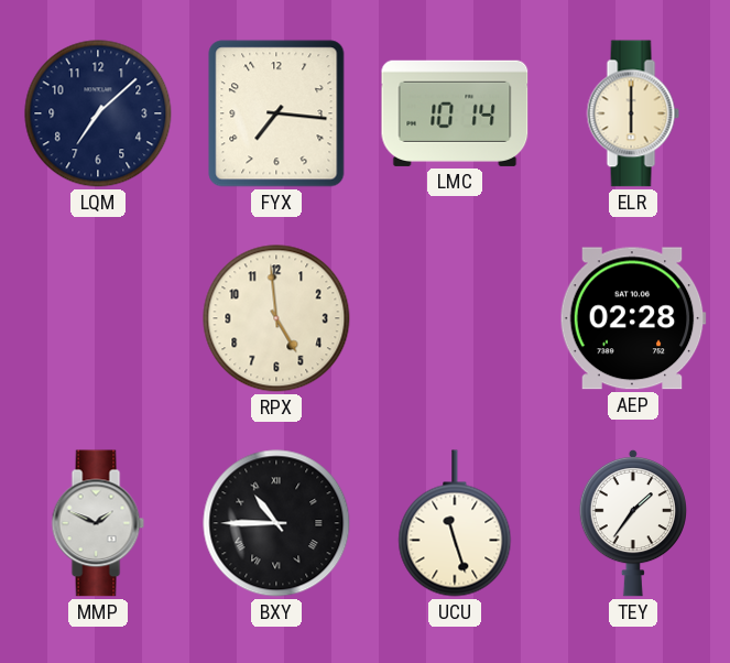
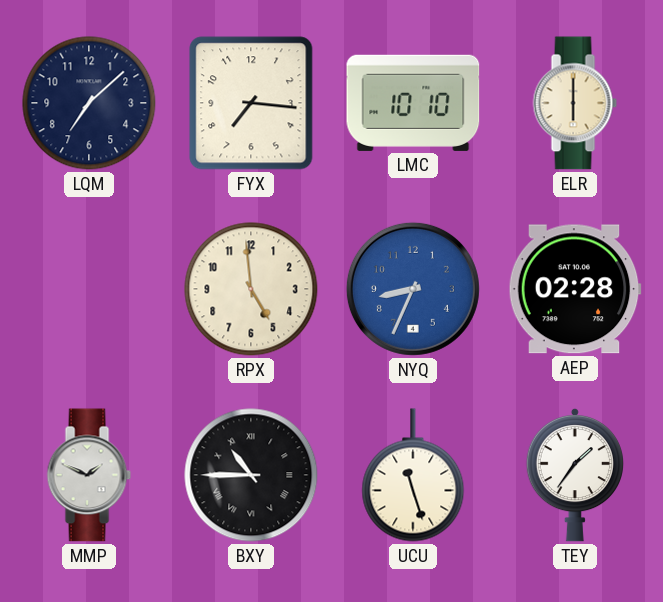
LMC: 10:14 -> 10:10 (413, 103)
NYQ: none -> 8:34 (413, 289)
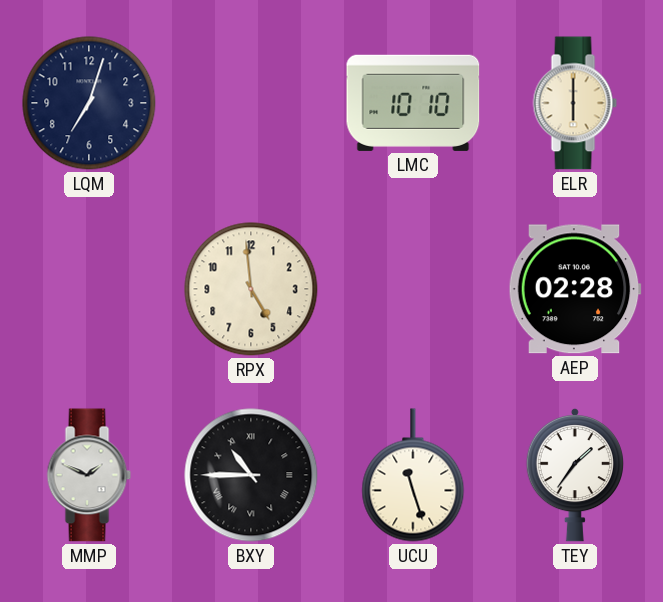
LQM: 7:08 -> 7:03 (89, 103)
FYX: 7:16 -> none (251, 103)
NYQ: 8:34 -> none (413, 289)
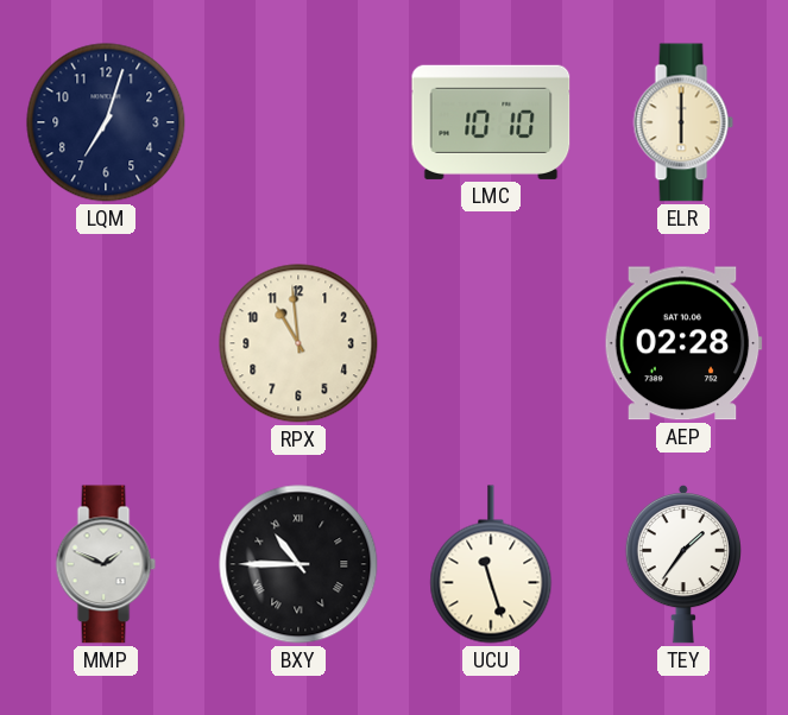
RPX: 4:59 -> 10:59 (298, 343)
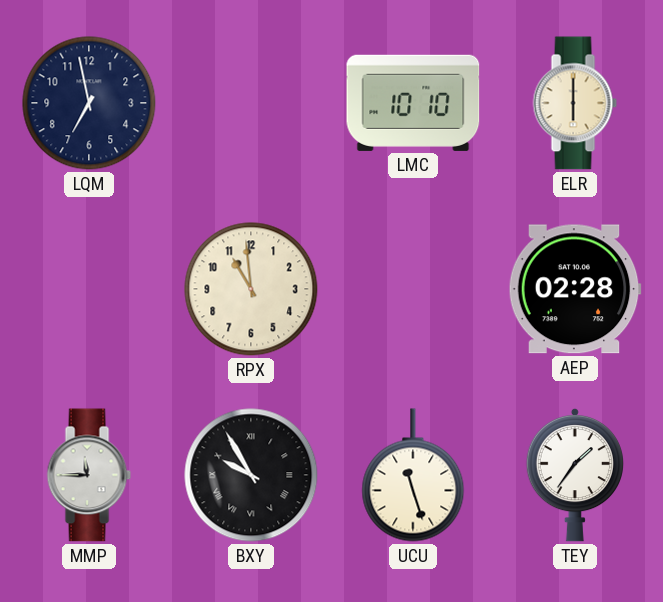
LQM: 7:03 -> 6:58 (89, 103)
MMP: 1:49 -> 11:45 (89, 475)
BXY: 10:45 -> 9:55 (251, 475)
